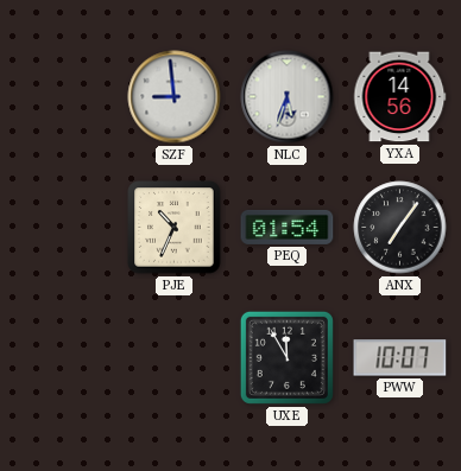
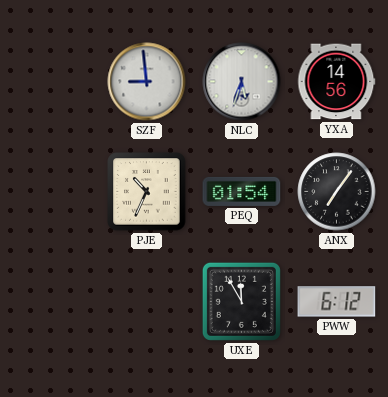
PWW: 10:07 -> 6:12 (337, 302)
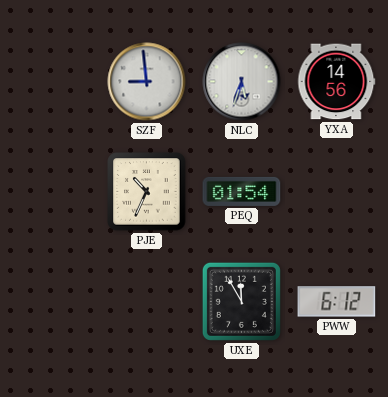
ANX: 7:06 -> none (337, 192)
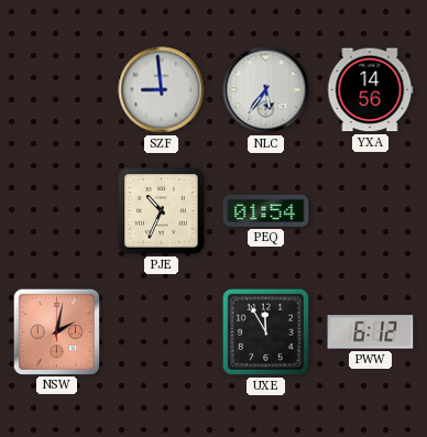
NLC: 5:33 -> 5:36 (266, 90)
NSW: none -> 2:02 (56, 331)
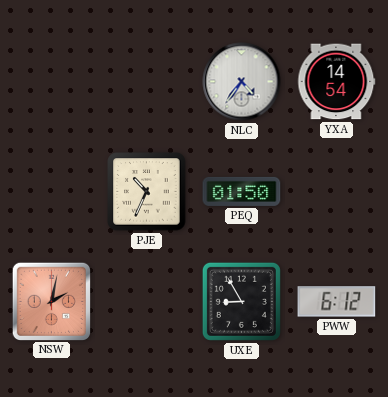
SZF: 8:59 -> none (162, 90)
NLC: 5:36 -> 4:36 (242, 82)
YXA: 14:56 -> 14:54 (337, 82)
PEQ: 01:54 -> 01:50 (242, 191)
UXE: 11:55 -> 8:55 (241, 301)
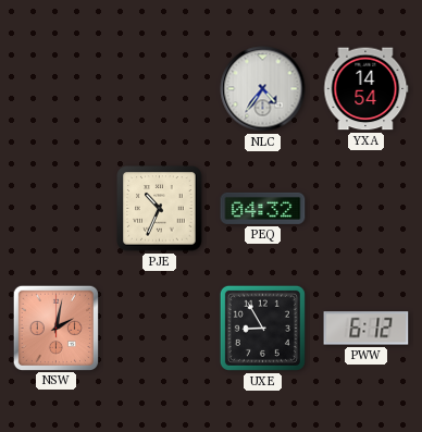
PEQ: 01:50 -> 04:32 (263, 208)
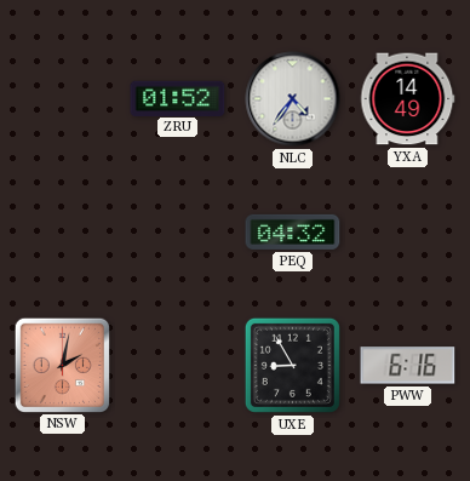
ZRU: none -> 01:52 (178, 98)
YXA: 14:54 -> 14:49 (408, 99)
PJE: 10:34 -> none (160, 209)
PWW: 6:12 -> 6:16 (408, 366)
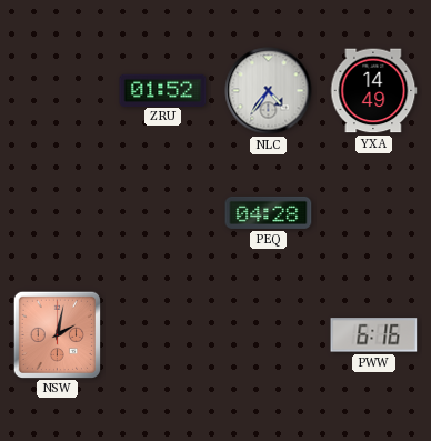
PEQ: 04:32 -> 04:28 (269, 212)
UXE: 8:55 -> none (292, 365)
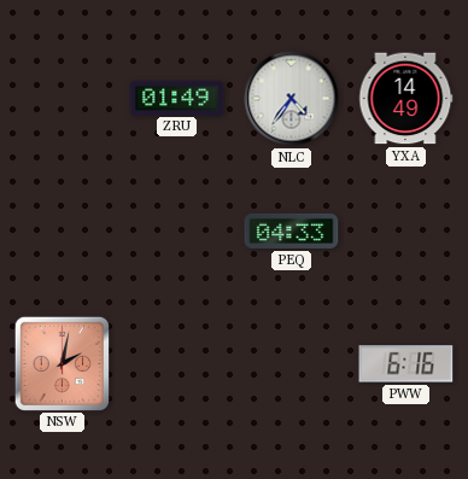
ZRU: 01:52 -> 01:49 (177, 98)
PEQ: 04:28 -> 04:33 (292, 230)
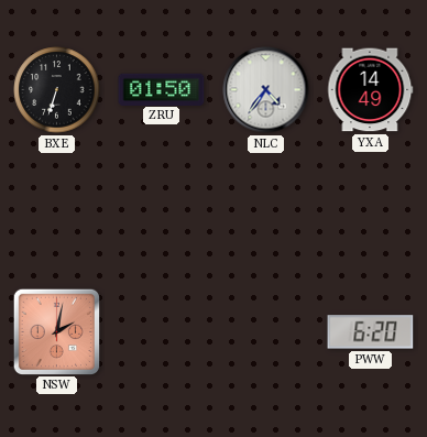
BXE: none -> 6:33 (57, 90)
ZRU: 01:49 -> 01:50 (162, 89)
PEQ: 04:33 -> none (292, 230)
PWW: 6:16 -> 6:20 (371, 332)
